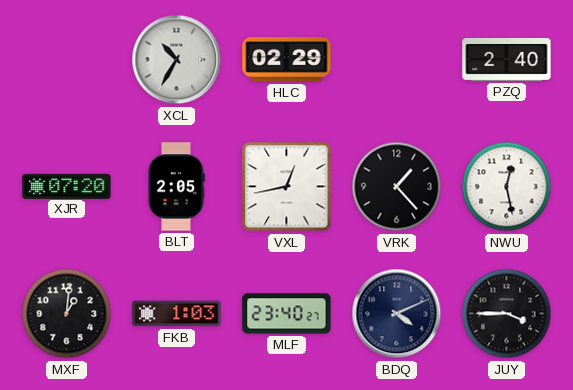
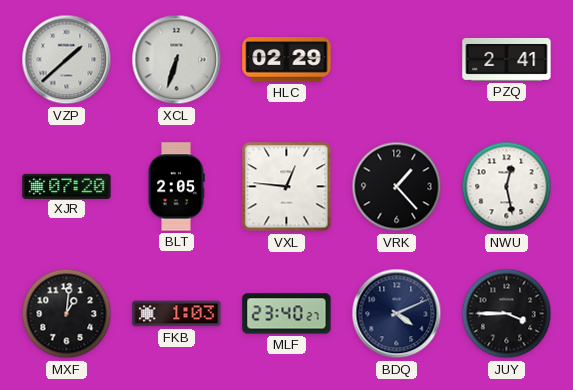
VZP: none -> 1:38 (67, 60)
XCL: 10:35 -> 6:33 (177, 60)
PZQ: 2:40 -> 2:41 (507, 60)
VXL: 12:43 -> 12:46 (287, 187)
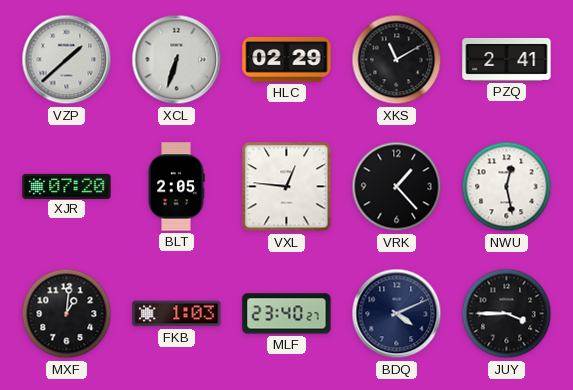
XKS: none -> 11:10 (397, 60)
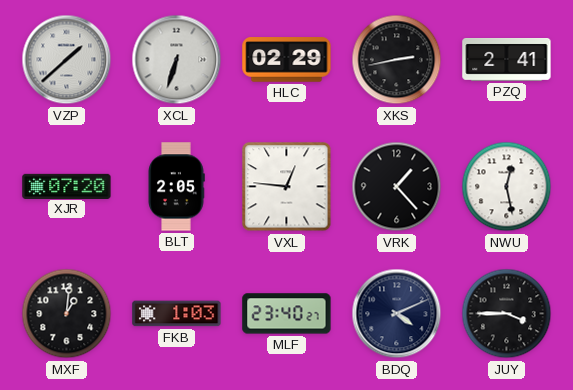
XKS: 11:10 -> 2:43 (397, 60)
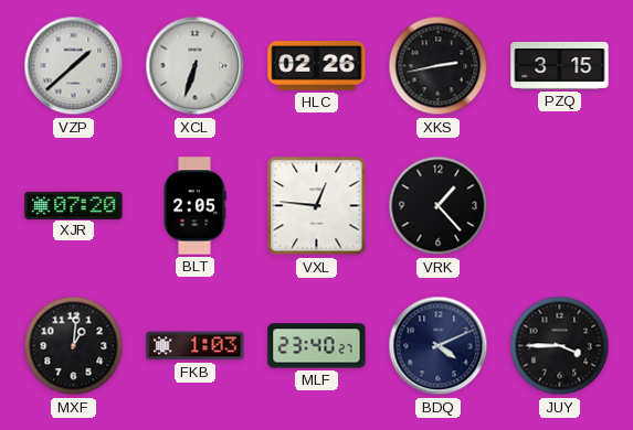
HLC: 02:29 -> 02:26 (317, 66)
PZQ: 2:41 -> 3:15 (560, 66)
NWU: 12:28 -> none (507, 187)
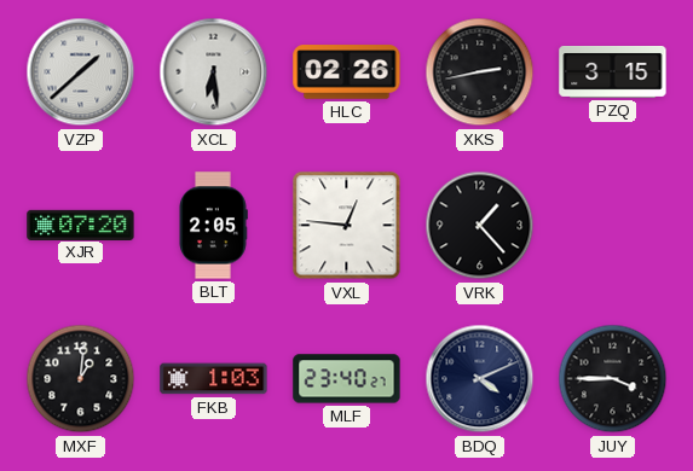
XCL: 6:33 -> 6:29 (214, 72)
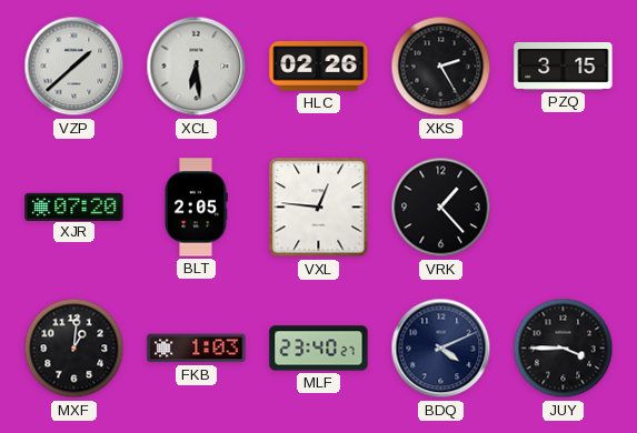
XKS: 2:43 -> 2:25 (441, 67)
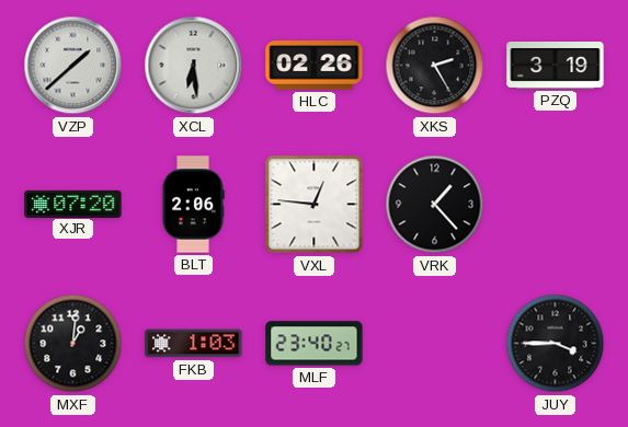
PZQ: 3:15 -> 3:19 (556, 66)
BLT: 2:05 -> 2:06 (193, 205)
BDQ: 4:11 -> none (441, 349)
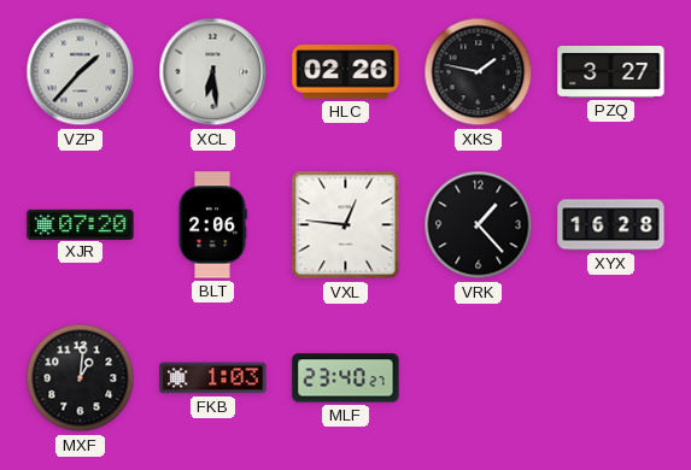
VZP: 1:38 -> 1:37 (81, 72)
XKS: 2:25 -> 1:47 (479, 72)
PZQ: 3:19 -> 3:27 (611, 72)
XYX: none -> 16:28 (611, 225)
JUY: 3:45 -> none (556, 344)
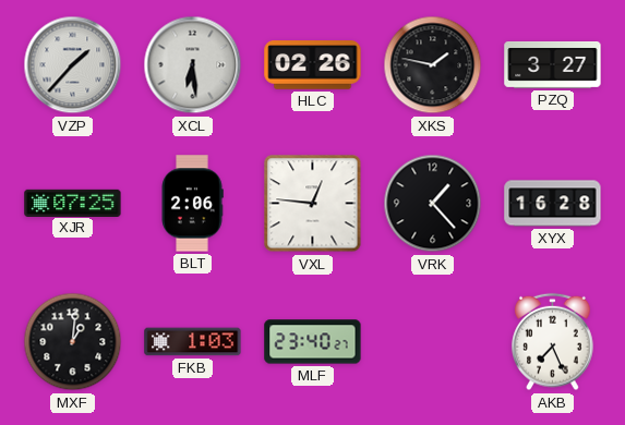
XJR: 07:20 -> 07:25 (73, 203)
AKB: none -> 7:26 (553, 342)
